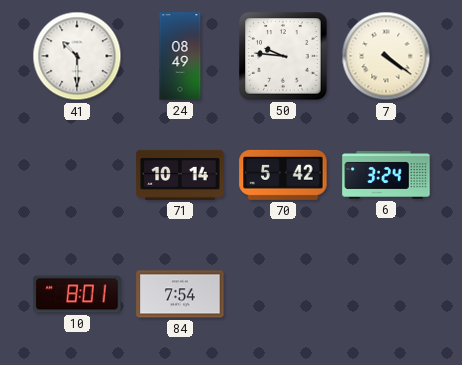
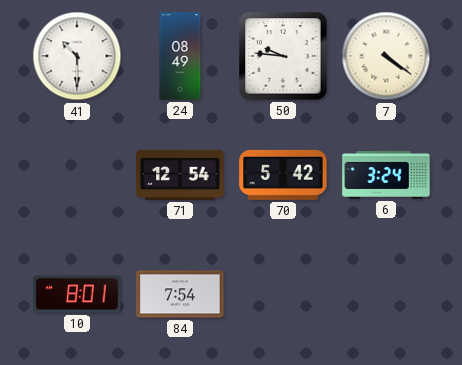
71: 10:14 -> 12:54 (180, 175)
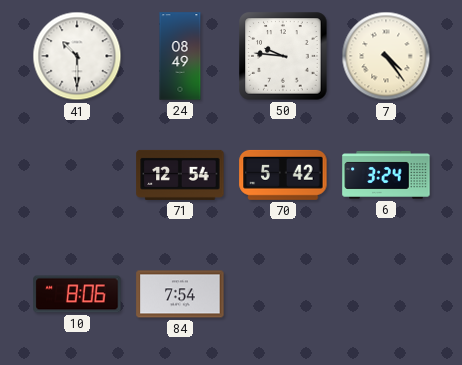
7: 4:21 -> 4:24 (386, 56)
10: 8:01 -> 8:06 (77, 294)
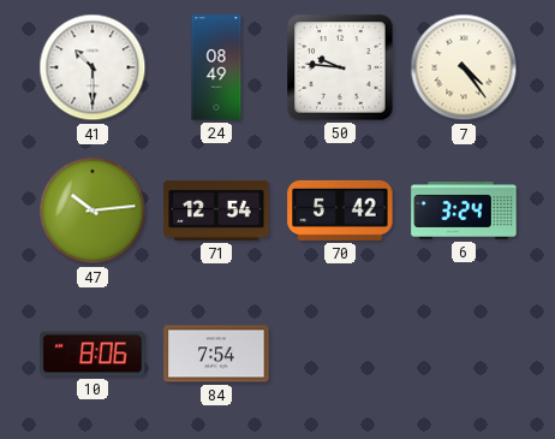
47: none -> 10:14 (92, 210)
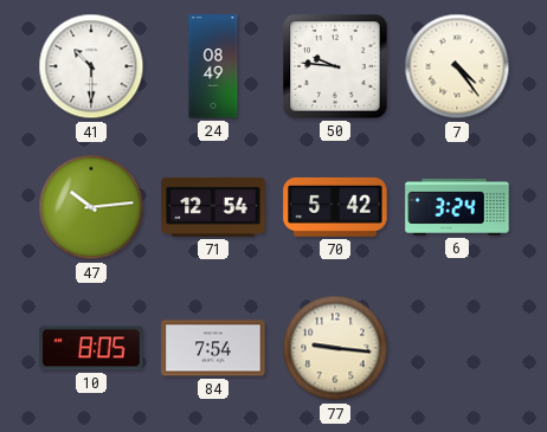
10: 8:06 -> 8:05 (91, 348)
77: none -> 9:16 (335, 348)
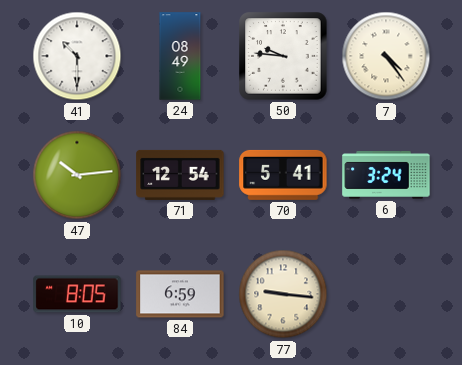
70: 5:42 -> 5:41 (283, 175)
84: 7:54 -> 6:59 (180, 294)
